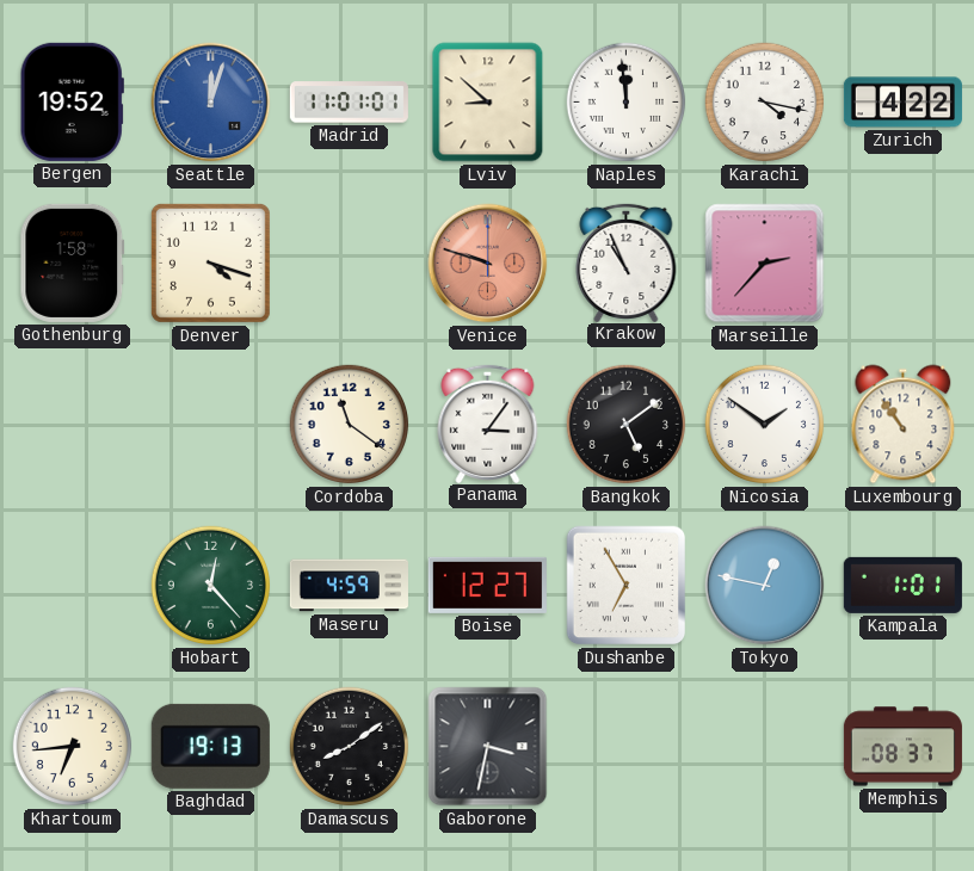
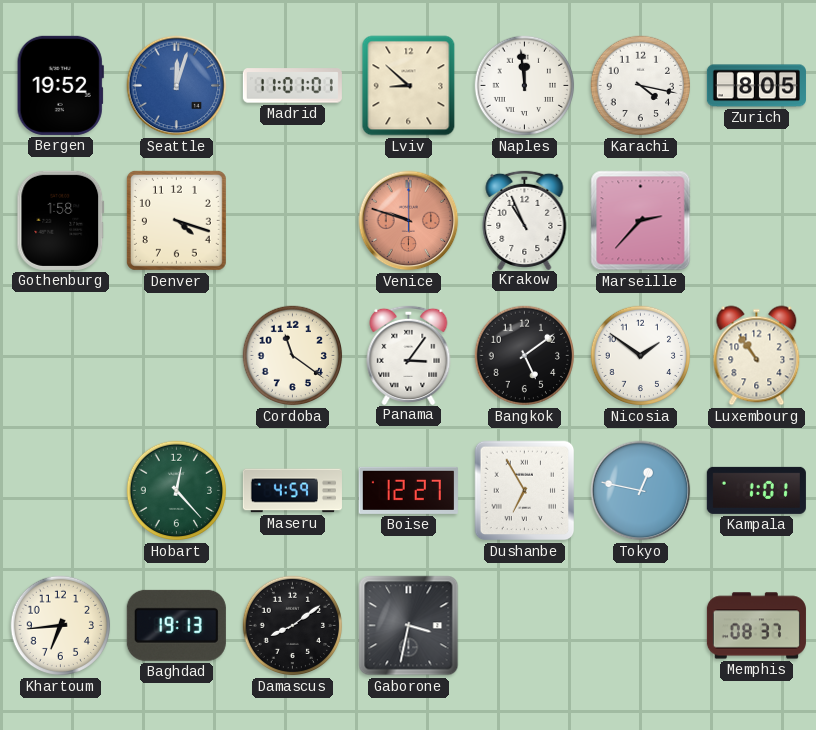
Zurich: 4:22 -> 8:05 (756, 86)
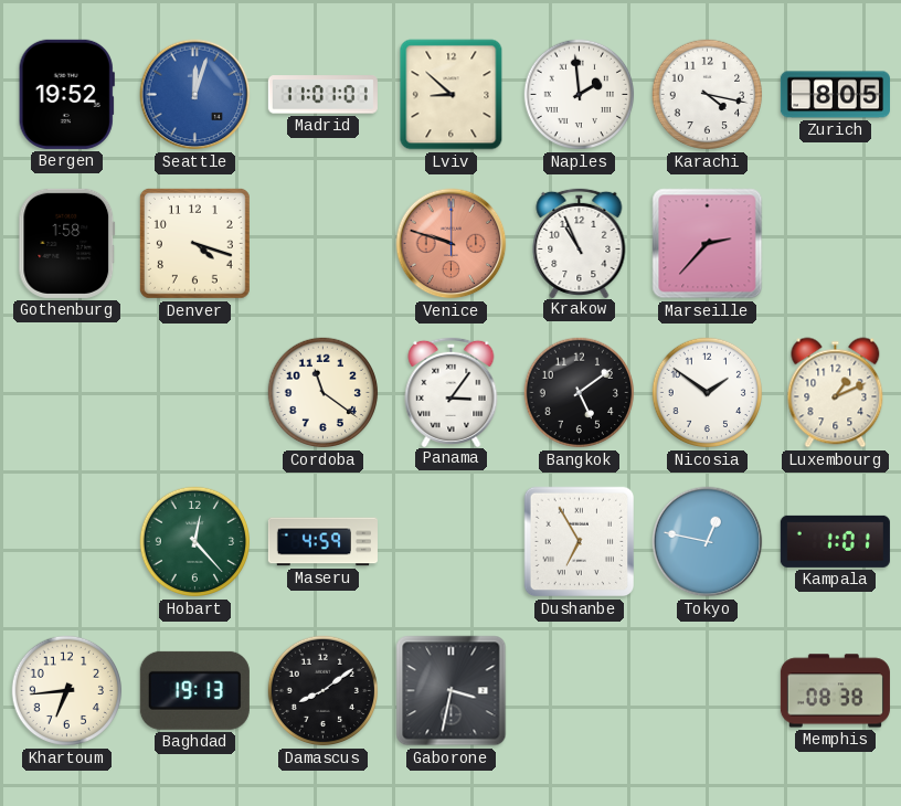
Naples: 11:59 -> 1:59 (580, 95)
Luxembourg: 10:54 -> 1:11 (836, 393)
Boise: 12:27 -> none (408, 490)
Memphis: 08:37 -> 08:38 (835, 691)
